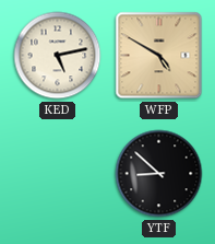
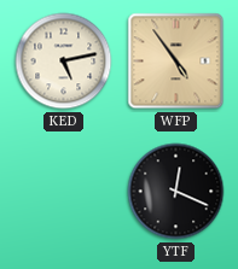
WFP: 4:50 -> 4:54 (176, 62)
YTF: 8:52 -> 12:19 (176, 192)
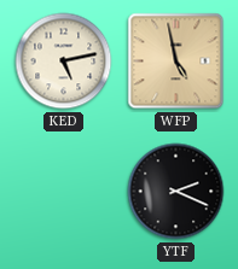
WFP: 4:54 -> 4:58 (176, 62)
YTF: 12:19 -> 2:19 (176, 192)
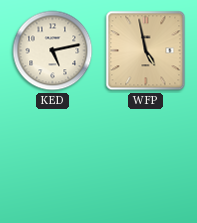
YTF: 2:19 -> none (176, 192)
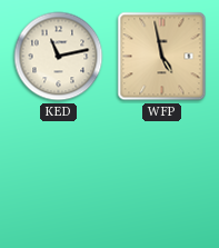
KED: 5:13 -> 11:13 (59, 57)
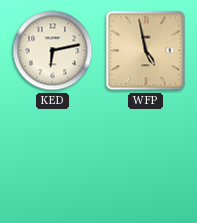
KED: 11:13 -> 6:13 (53, 51)
